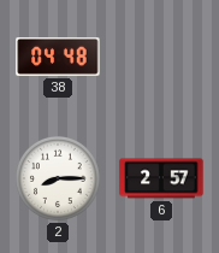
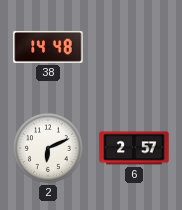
38: 04:48 -> 14:48 (48, 47)
2: 8:15 -> 6:11 (48, 148)
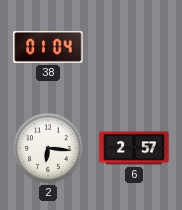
38: 14:48 -> 01:04 (48, 47)
2: 6:11 -> 6:16 (48, 148)
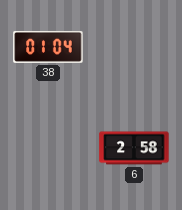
2: 6:16 -> none (48, 148)
6: 2:57 -> 2:58 (134, 148)
